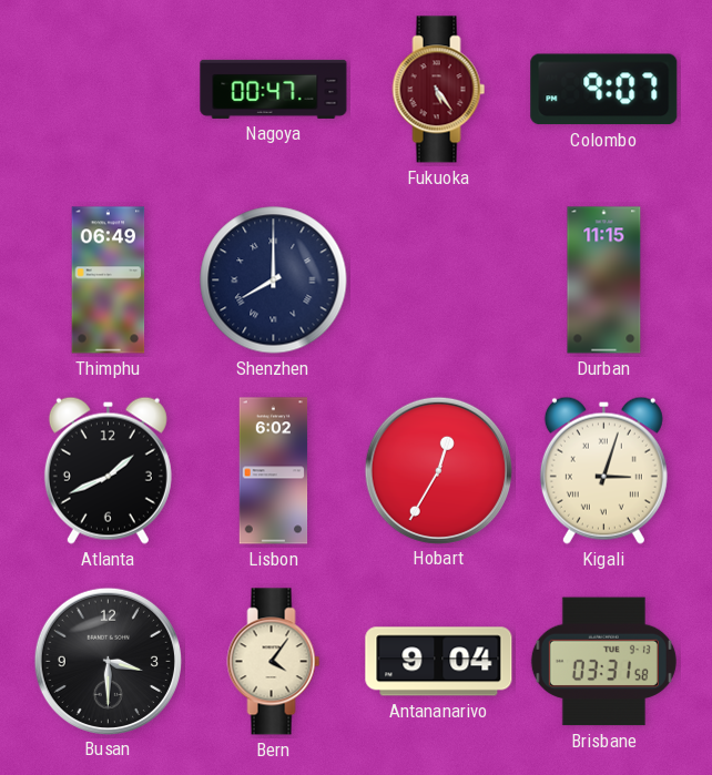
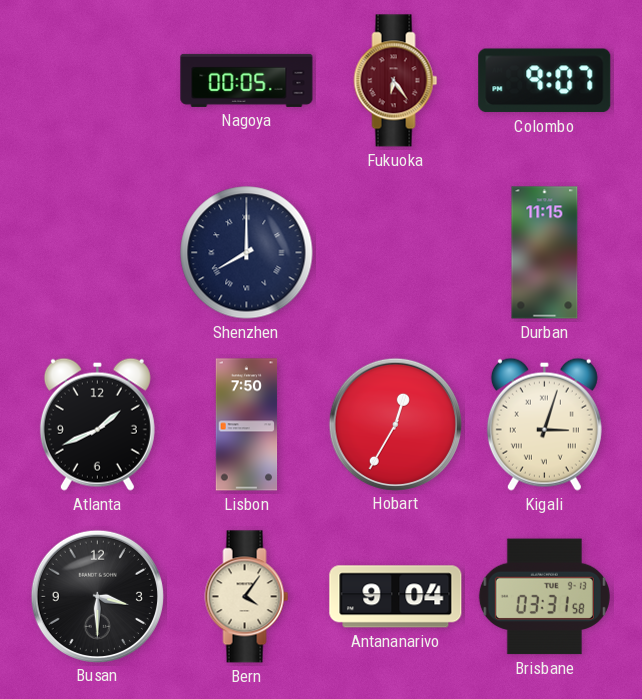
Nagoya: 00:47 -> 00:05 (247, 80)
Fukuoka: 5:24 -> 6:24 (396, 81)
Thimphu: 06:49 -> none (109, 281)
Lisbon: 6:02 -> 7:50 (247, 425)
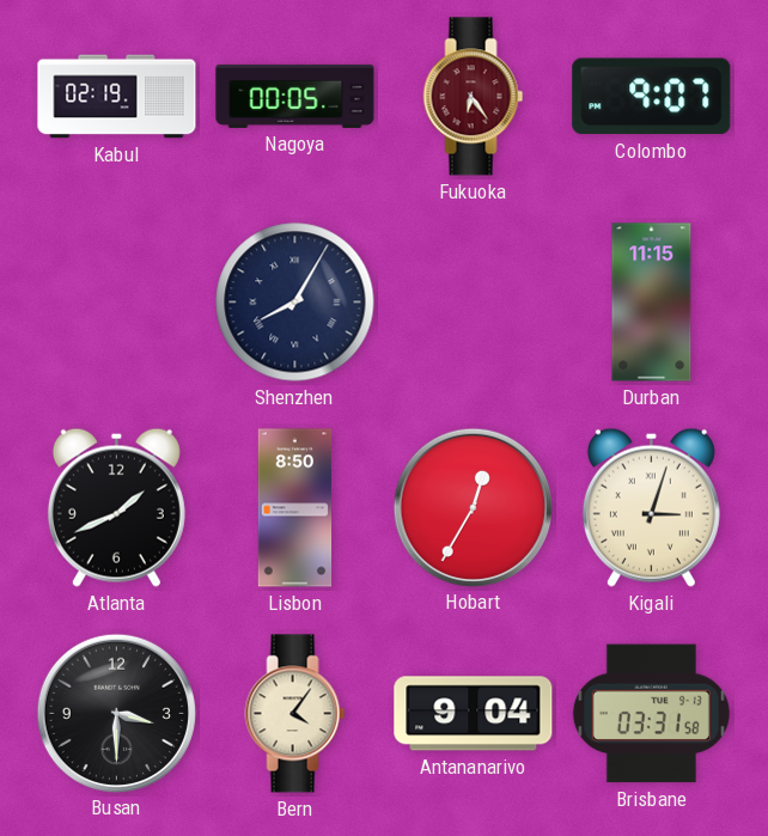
Kabul: none -> 02:19 (117, 97)
Shenzhen: 8:00 -> 8:05 (295, 303)
Lisbon: 7:50 -> 8:50 (295, 508)
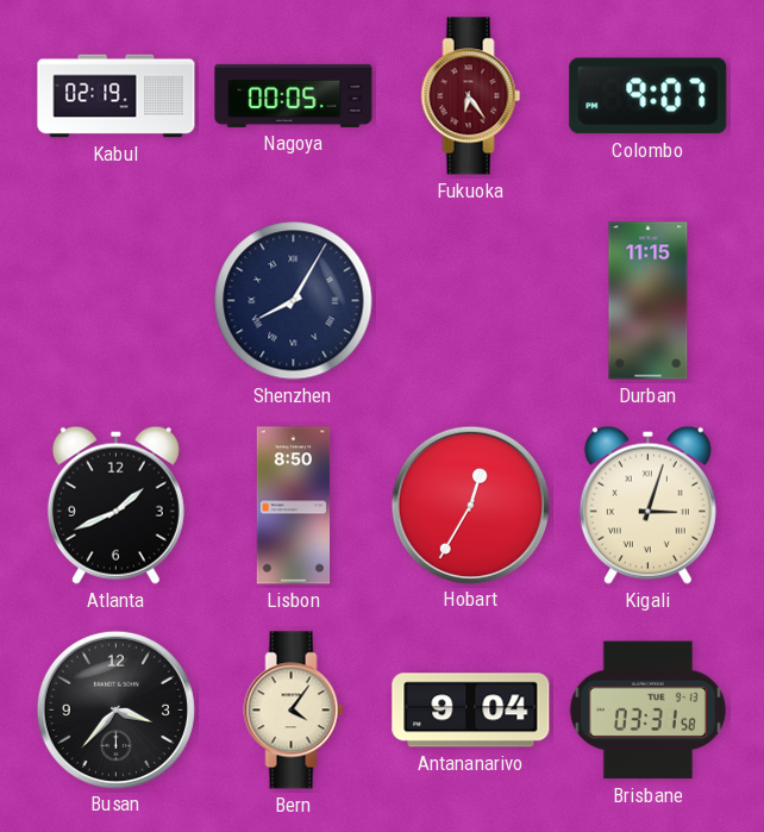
Busan: 3:30 -> 3:37 (115, 709)
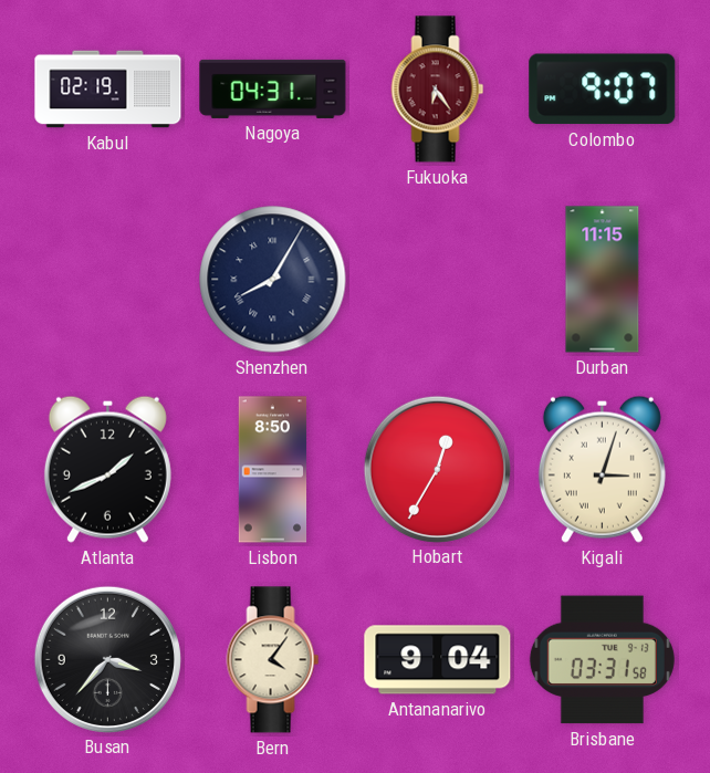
Nagoya: 00:05 -> 04:31 (273, 88)
